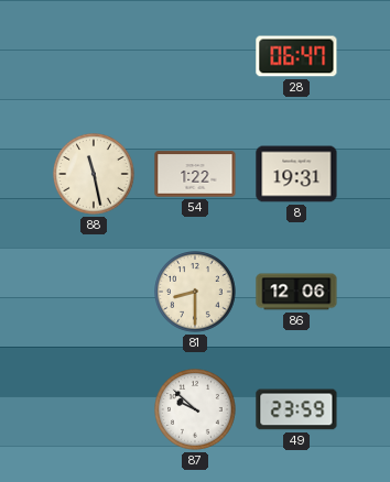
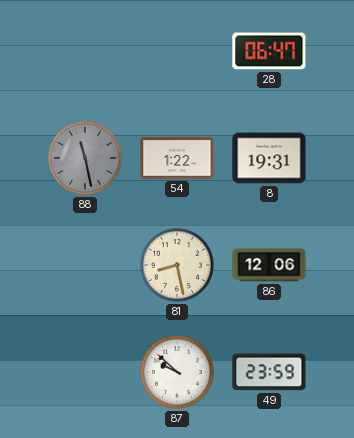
88 dial: cream -> grey (85, 158)
81: 8:30 -> 8:28 (177, 265)
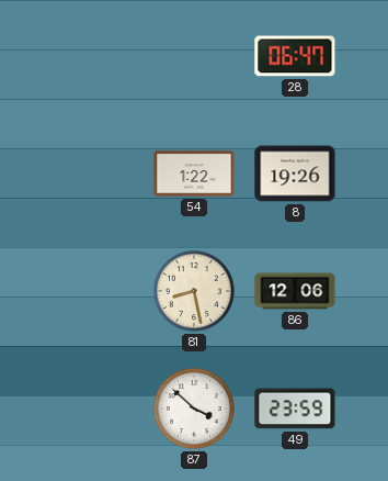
88: 11:28 -> none (85, 158)
8: 19:31 -> 19:26 (295, 174)
87: 9:52 -> 3:52 (194, 409)
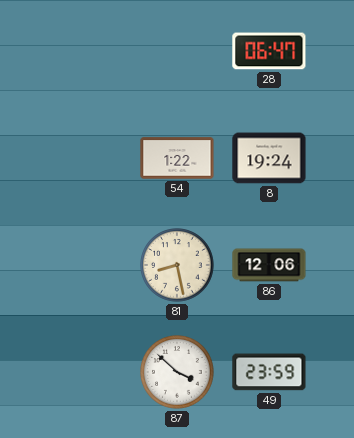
8: 19:26 -> 19:24 (269, 158)
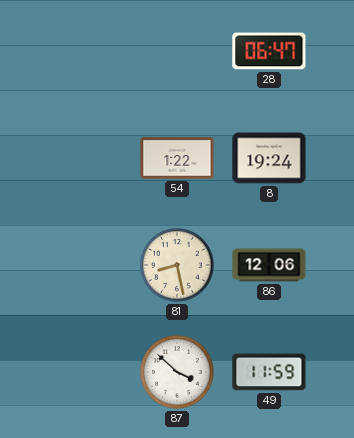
49: 23:59 -> 11:59 (269, 372)
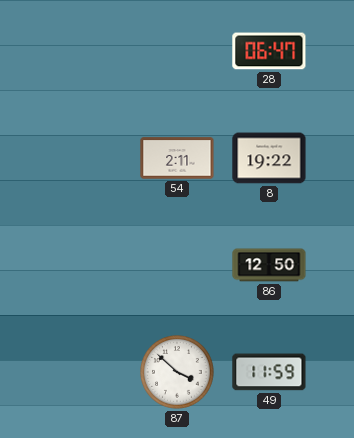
54: 1:22 -> 2:11 (177, 158)
8: 19:24 -> 19:22 (269, 158)
81: 8:28 -> none (177, 265)
86: 12:06 -> 12:50 (269, 265)
